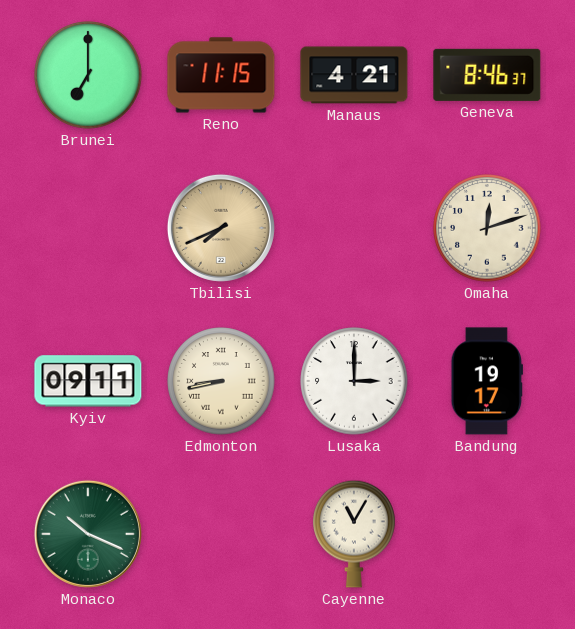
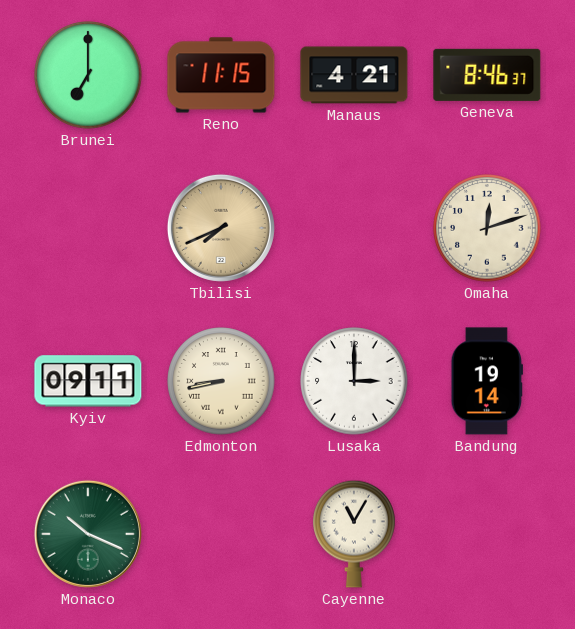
Bandung: 19:17 -> 19:14 (487, 381)
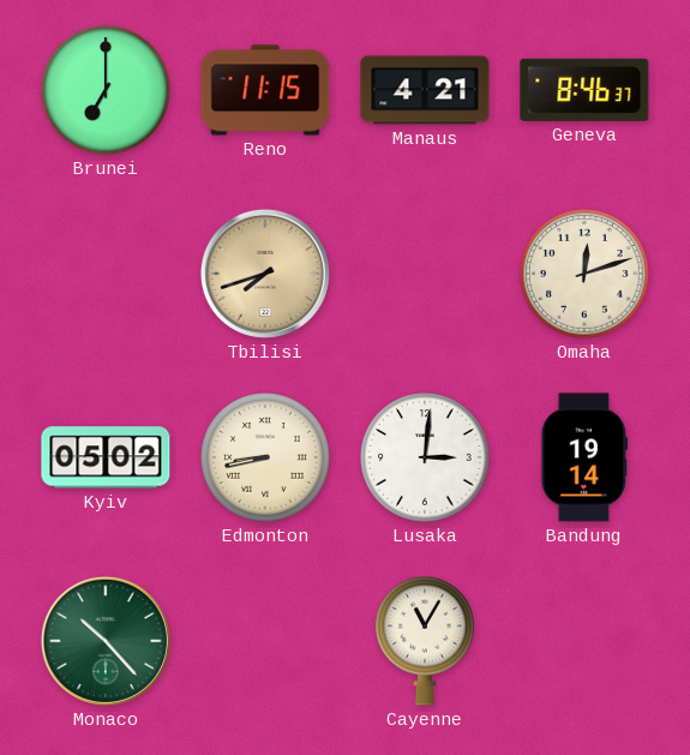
Tbilisi: 7:41 -> 7:42 (265, 274)
Kyiv: 09:11 -> 05:02 (106, 457)
Lusaka: 3:00 -> 3:01 (425, 457)
Monaco: 10:19 -> 10:23 (106, 641)
